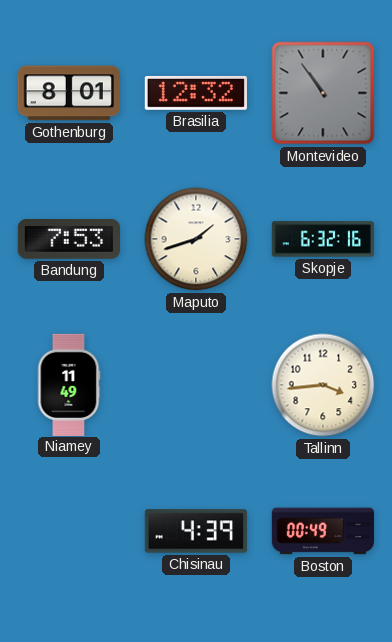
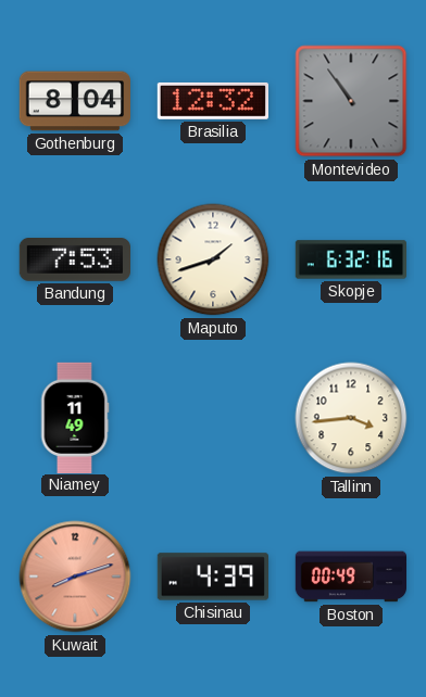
Gothenburg: 8:01 -> 8:04 (75, 101)
Kuwait: none -> 8:12 (75, 576)
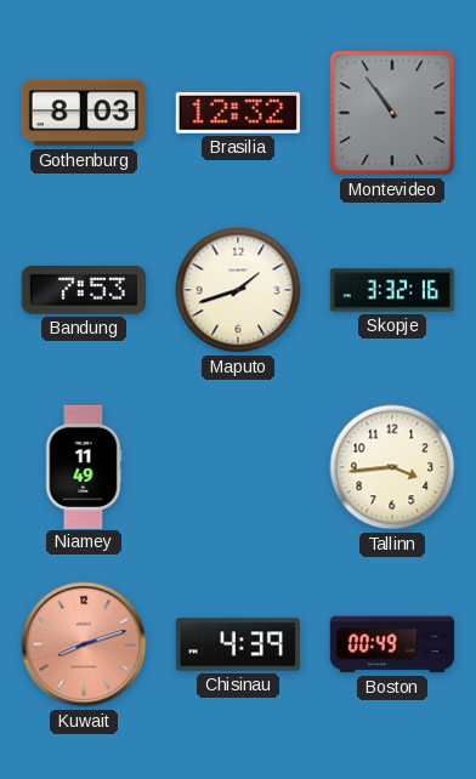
Gothenburg: 8:04 -> 8:03 (84, 113)
Skopje: 6:32 -> 3:32 (391, 290)
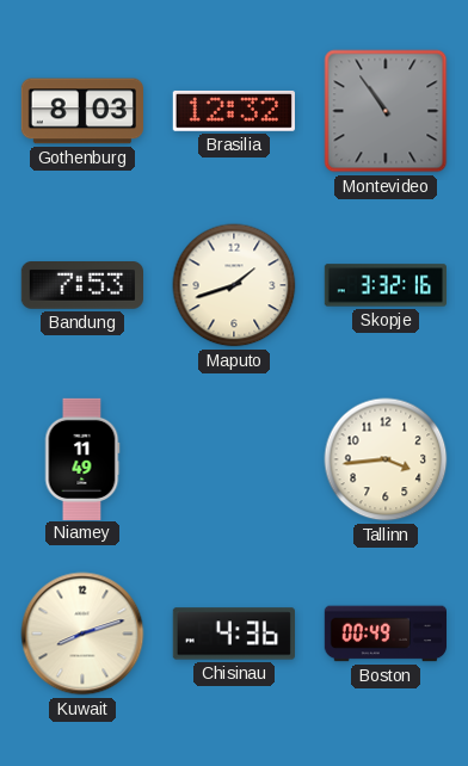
Kuwait dial: salmon -> cream (82, 634)
Chisinau: 4:39 -> 4:36 (233, 634)
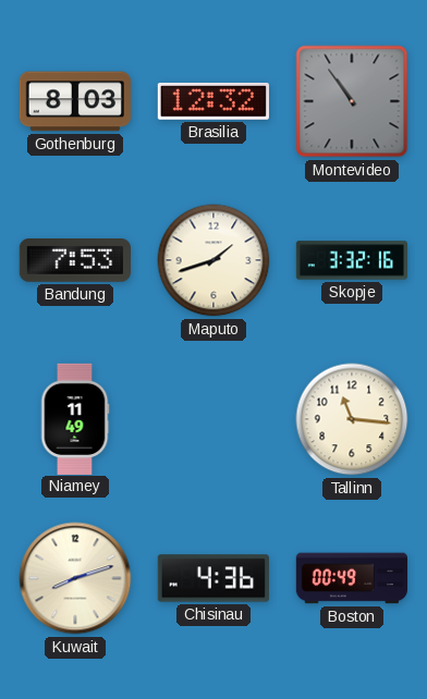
Tallinn: 3:44 -> 11:16 (352, 419)
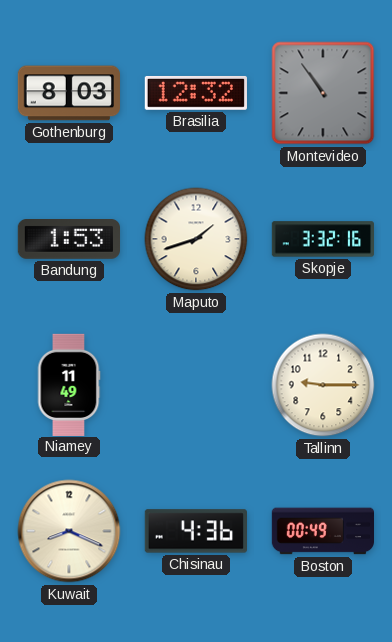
Bandung: 7:53 -> 1:53 (68, 240)
Tallinn: 11:16 -> 9:15 (323, 385)
Kuwait: 8:12 -> 8:19 (69, 531)
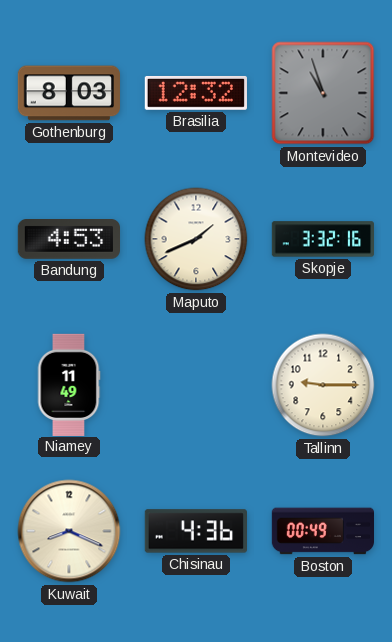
Montevideo: 10:54 -> 10:57 (323, 93)
Bandung: 1:53 -> 4:53 (68, 240)
Maputo: 1:42 -> 1:41 (196, 239)
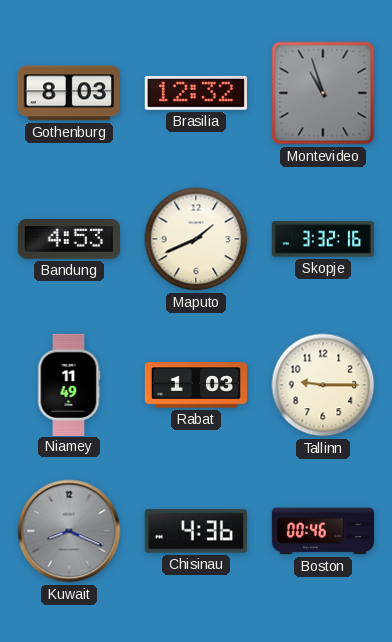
Rabat: none -> 1:03 (195, 385)
Kuwait dial: cream -> grey (69, 531)
Boston: 00:49 -> 00:46 (322, 531)
